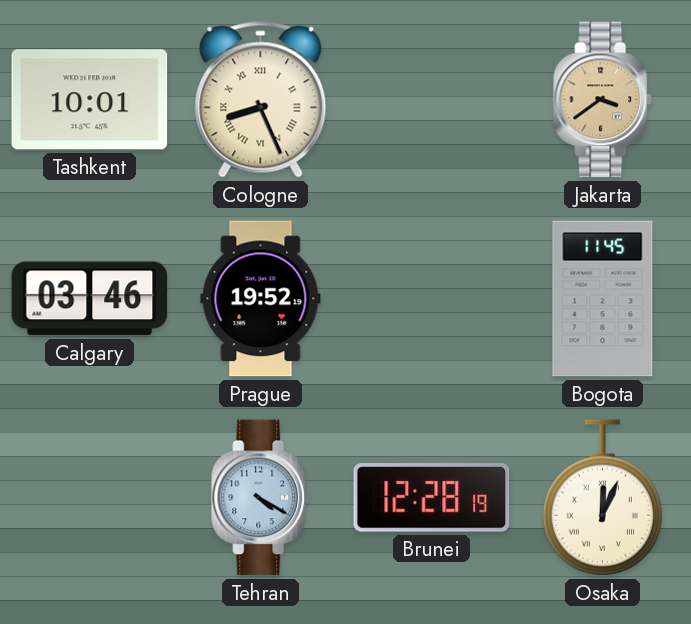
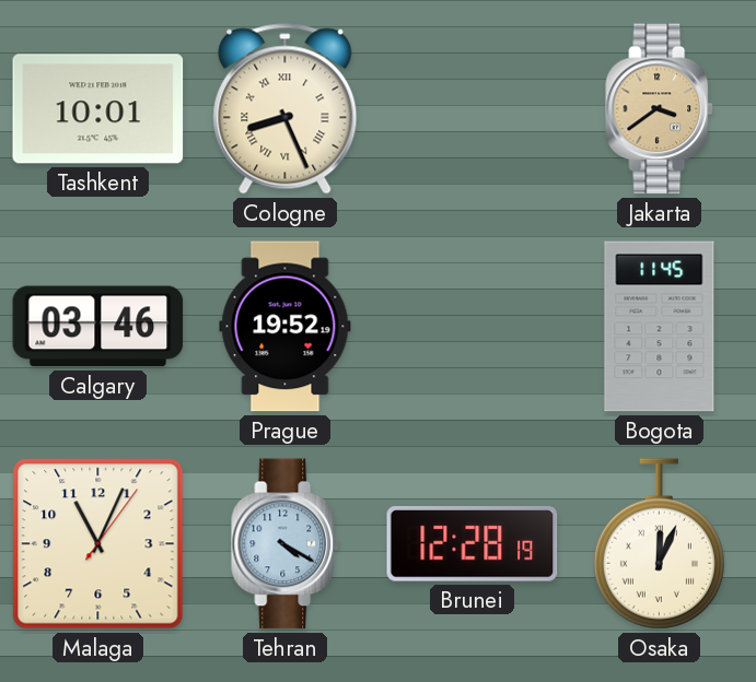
Malaga: none -> 11:04 (98, 544)
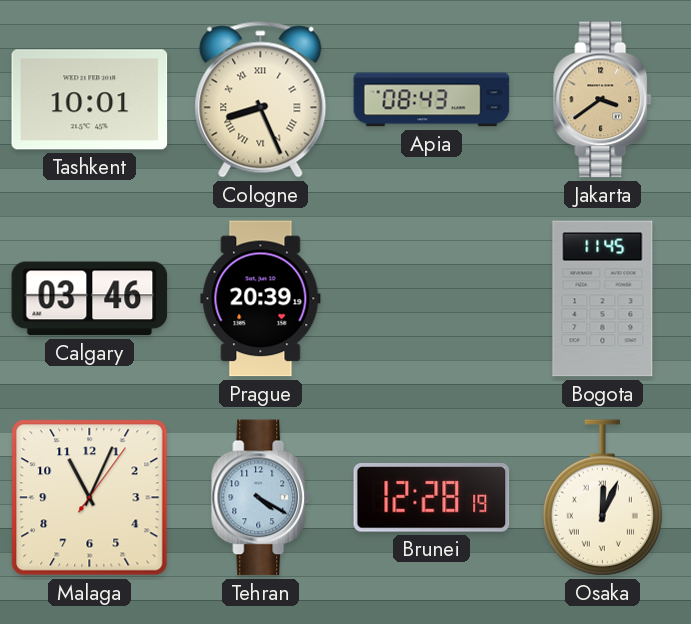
Apia: none -> 08:43 (432, 100)
Prague: 19:52 -> 20:39 (261, 299)
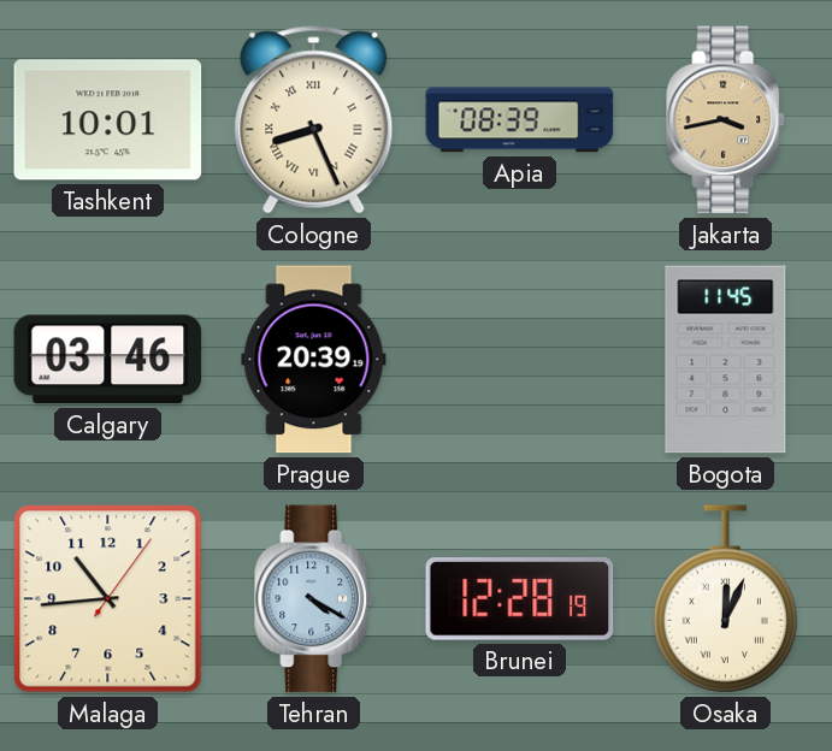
Apia: 08:43 -> 08:39 (520, 120)
Jakarta: 3:39 -> 3:43 (726, 120)
Malaga: 11:04 -> 10:44 (108, 599)
